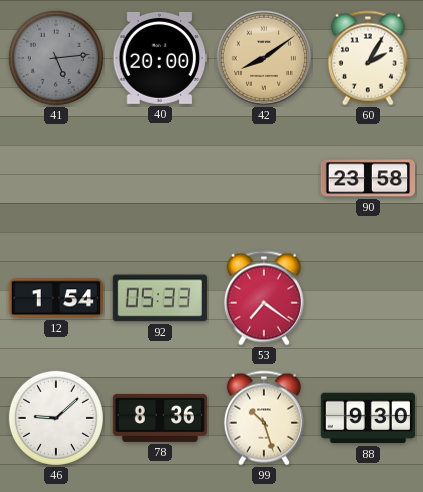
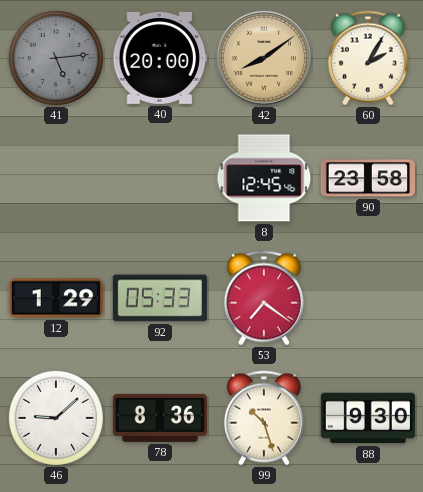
8: none -> 12:45 (264, 178)
12: 1:54 -> 1:29 (55, 298)
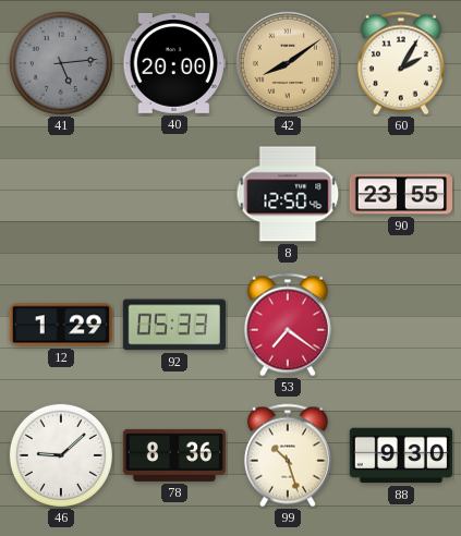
8: 12:45 -> 12:50 (288, 194)
90: 23:58 -> 23:55 (400, 194)
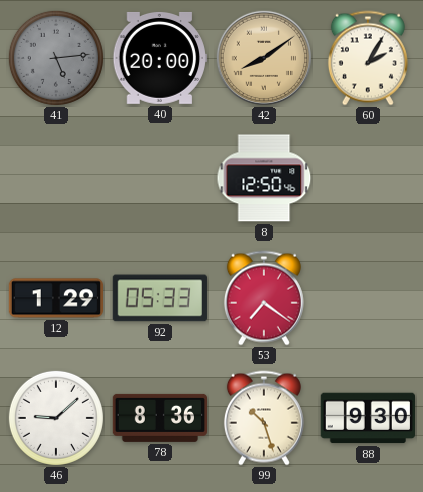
90: 23:55 -> none (400, 194)
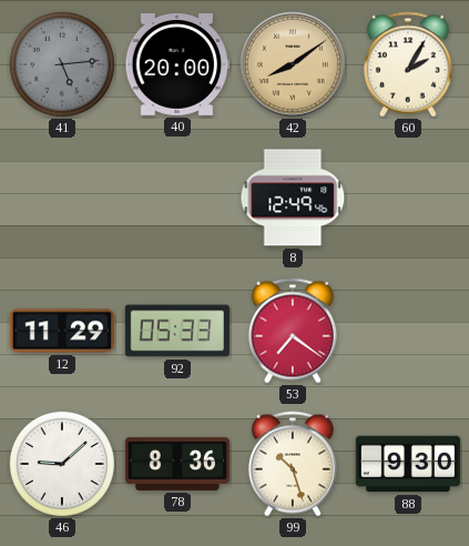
8: 12:50 -> 12:49 (293, 198)
12: 1:29 -> 11:29 (61, 331)
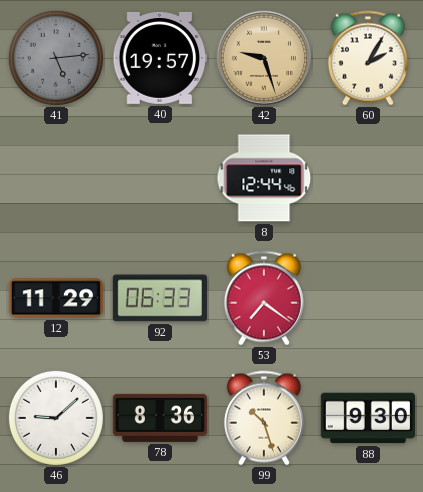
40: 20:00 -> 19:57 (159, 58)
42: 8:09 -> 9:27 (264, 58)
8: 12:49 -> 12:44 (264, 178)
92: 05:33 -> 06:33 (160, 298)
